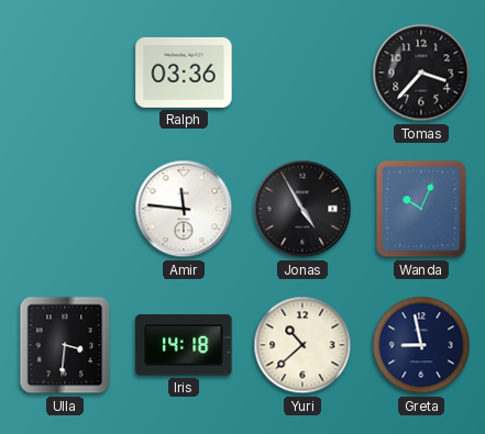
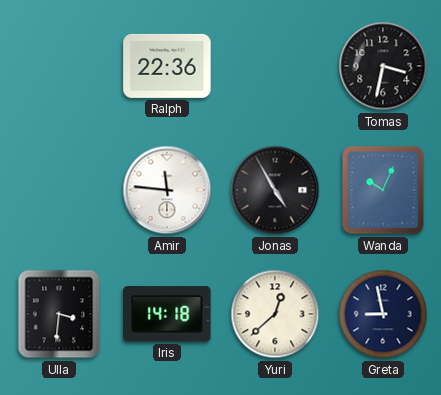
Ralph: 03:36 -> 22:36 (167, 66)
Tomas: 3:37 -> 3:32 (383, 66)
Yuri: 10:38 -> 12:38 (275, 314)
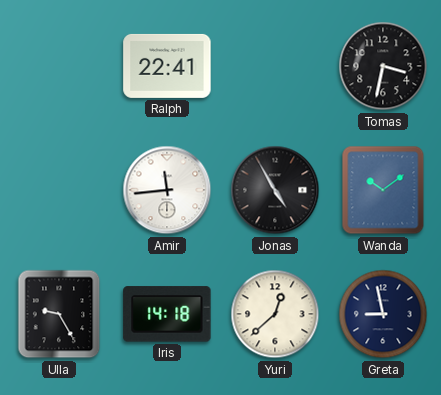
Ralph: 22:36 -> 22:41 (167, 66)
Amir: 11:46 -> 11:44 (167, 190)
Wanda: 10:04 -> 10:09 (383, 190)
Ulla: 3:31 -> 9:25 (59, 314)
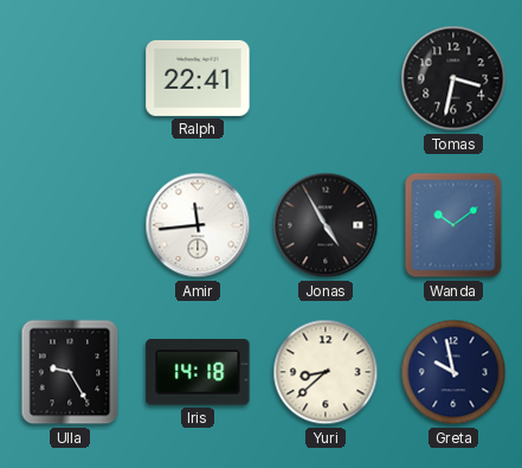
Yuri: 12:38 -> 8:38 (326, 372)
Greta: 8:58 -> 9:58 (453, 372)
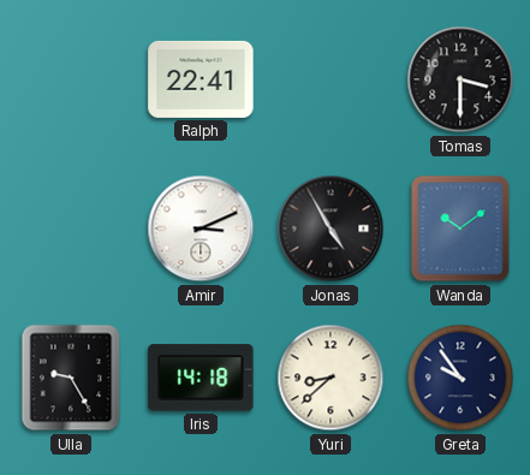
Tomas: 3:32 -> 3:30 (460, 79)
Amir: 11:44 -> 3:11 (201, 228)
Greta: 9:58 -> 9:54 (460, 378)
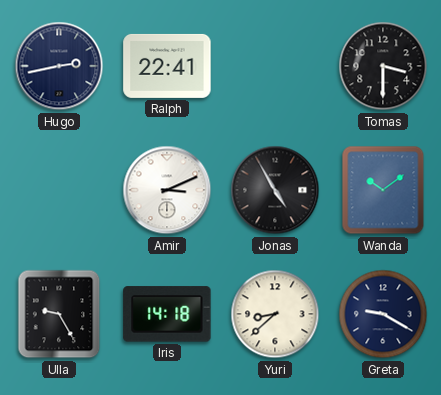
Hugo: none -> 2:43 (59, 66)
Greta: 9:54 -> 9:20 (383, 314)
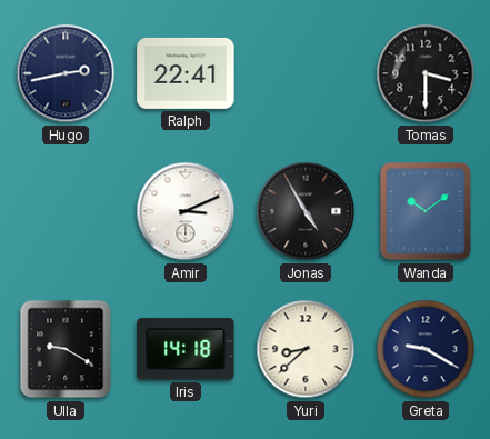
Ulla: 9:25 -> 9:20 (66, 349)
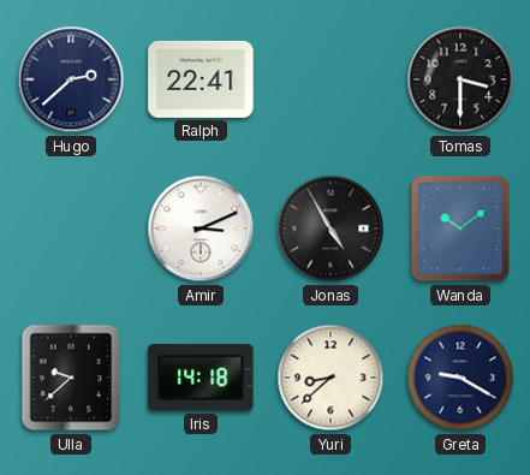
Hugo: 2:43 -> 2:38 (71, 79)
Ulla: 9:20 -> 9:38 (71, 378)
